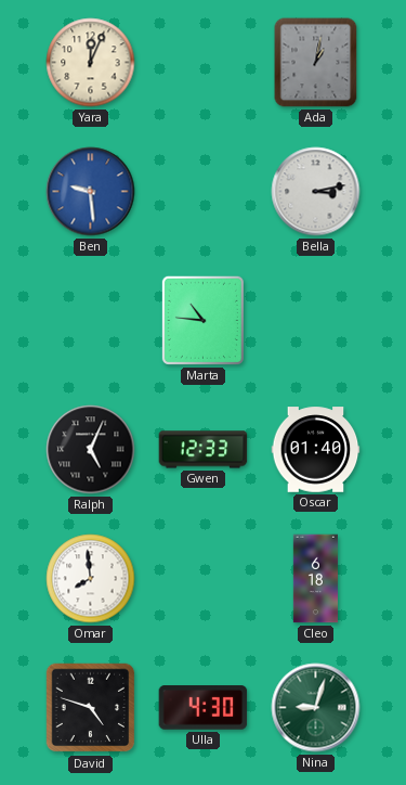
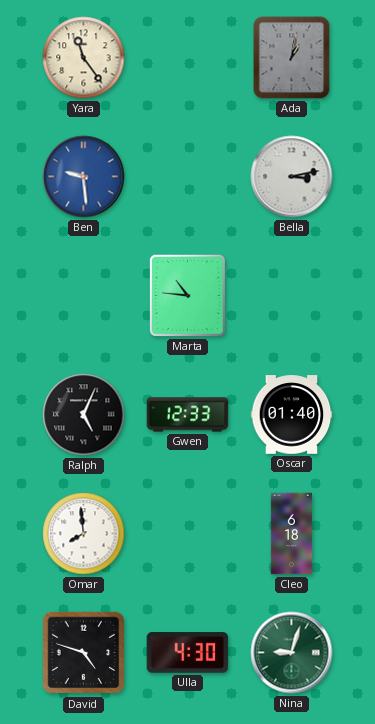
Yara: 12:04 -> 11:24 (84, 58)
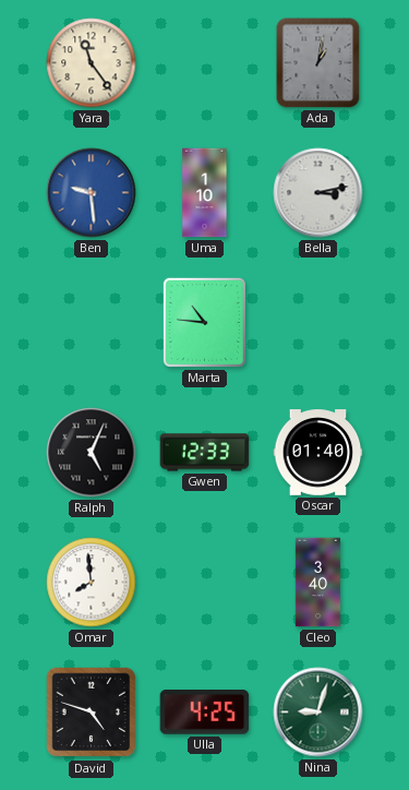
Uma: none -> 1:10 (205, 193)
Cleo: 6:18 -> 3:40 (317, 583)
Ulla: 4:30 -> 4:25 (205, 713)
